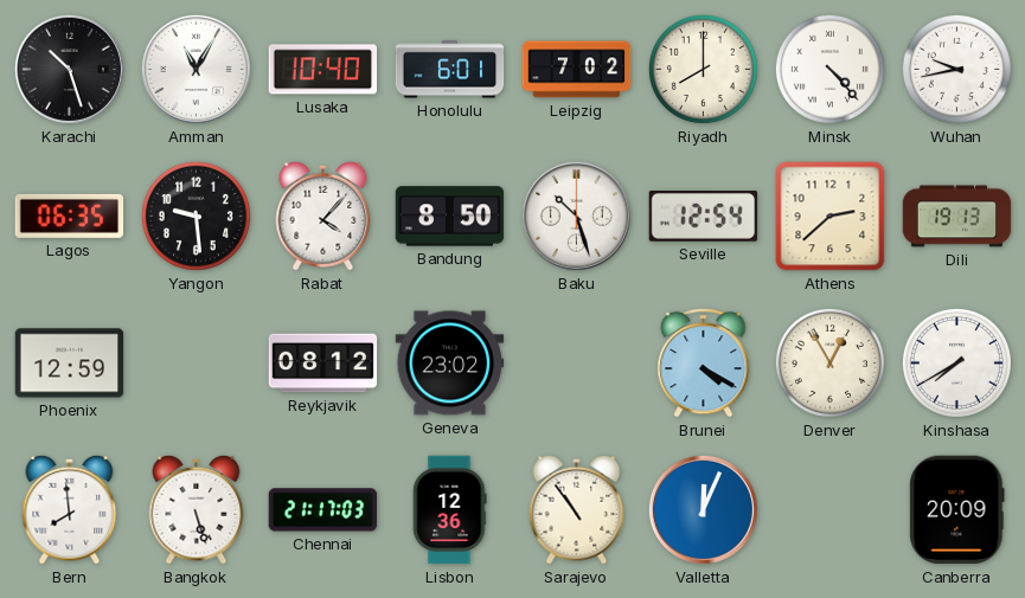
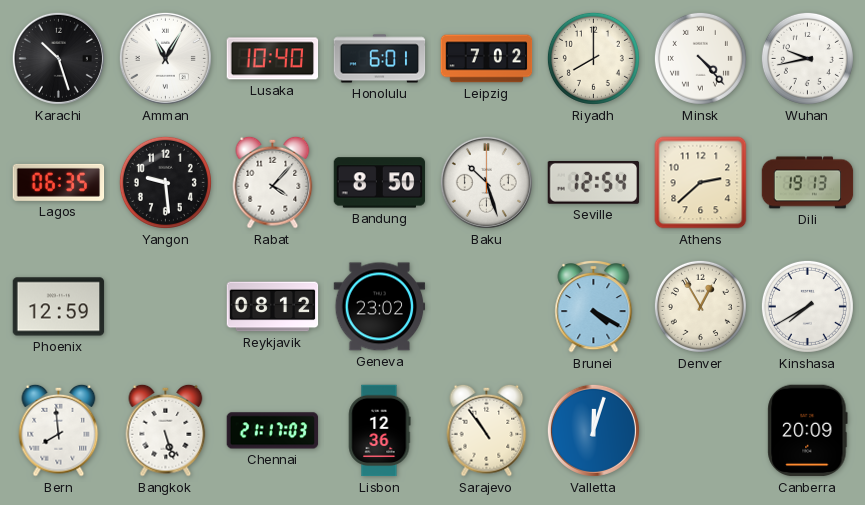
Valletta: 12:04 -> 12:03 (593, 430)
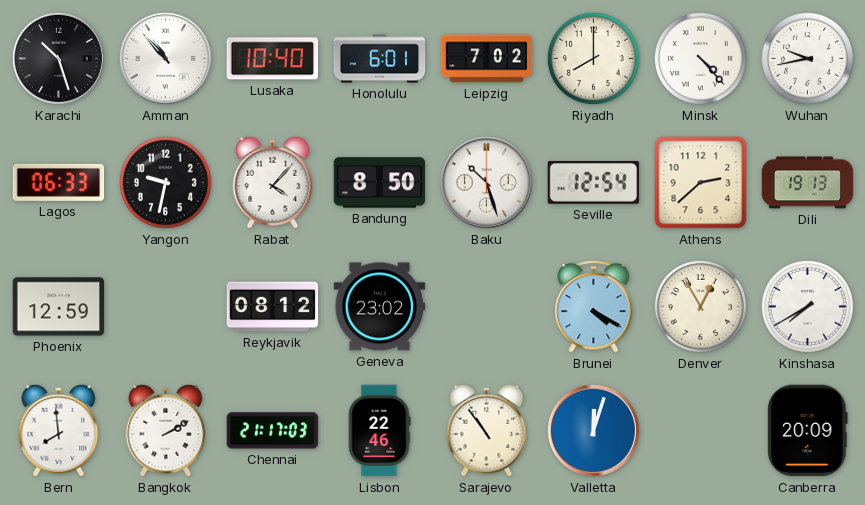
Amman: 11:05 -> 10:53 (165, 58)
Lagos: 06:35 -> 06:33 (59, 182)
Yangon: 9:29 -> 9:32 (165, 182)
Bangkok: 5:27 -> 2:10 (166, 430)
Lisbon: 12:36 -> 22:46 (380, 431)
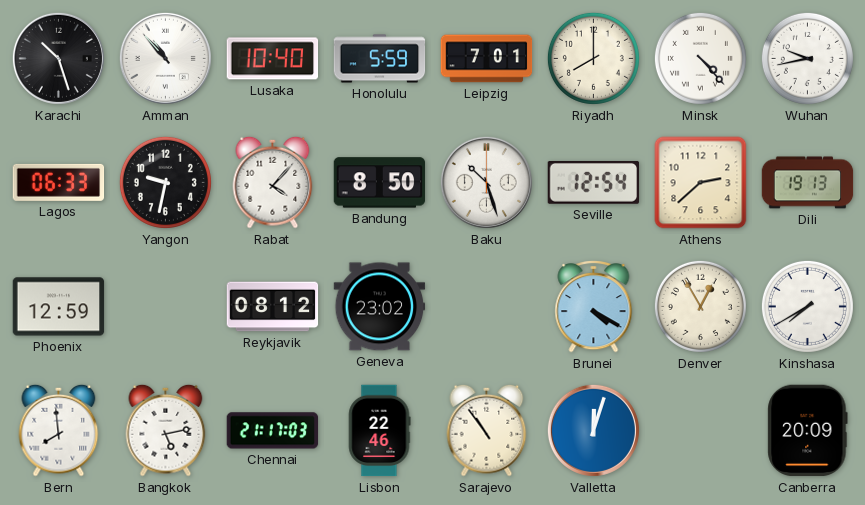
Honolulu: 6:01 -> 5:59 (380, 59)
Leipzig: 7:02 -> 7:01 (487, 59)
Bangkok: 2:10 -> 5:13 (166, 430)
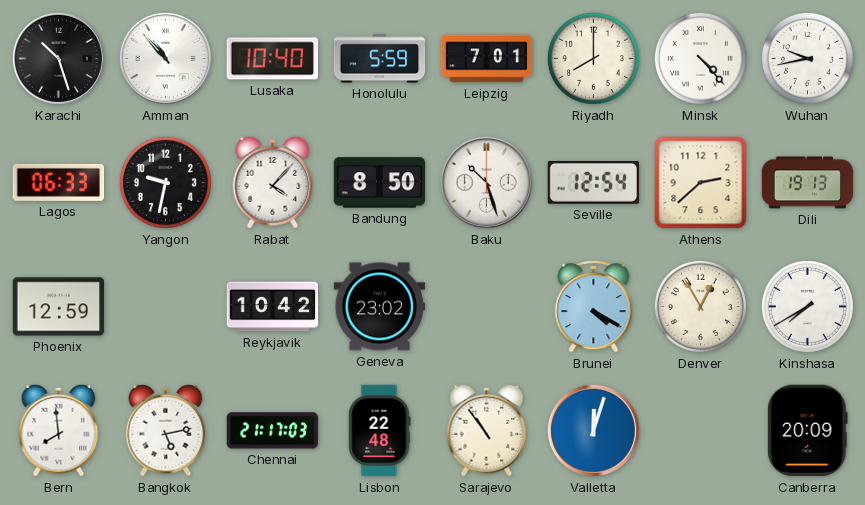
Reykjavik: 08:12 -> 10:42 (273, 307)
Lisbon: 22:46 -> 22:48 (380, 431)
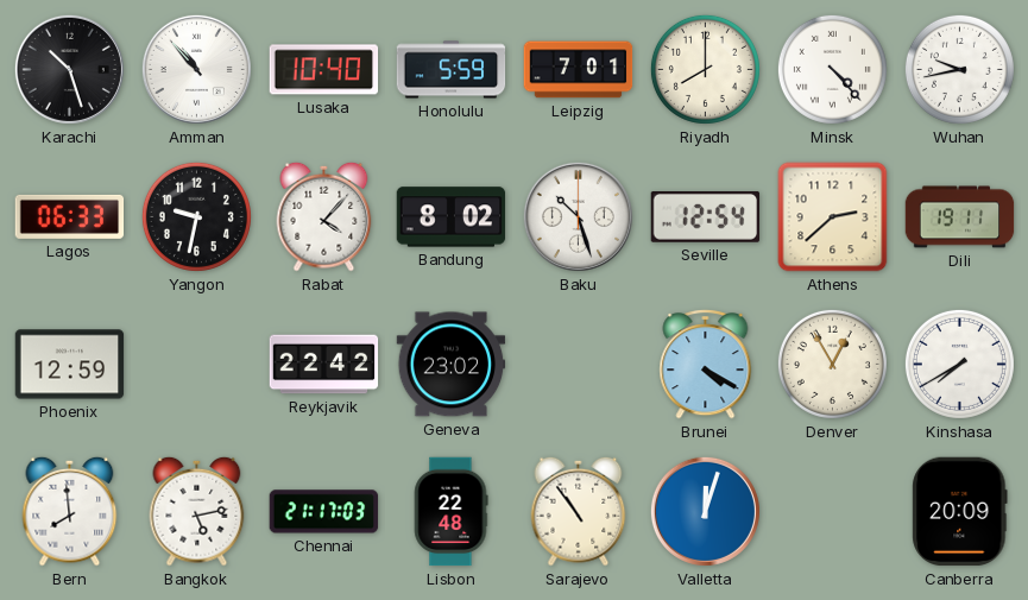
Bandung: 8:50 -> 8:02 (452, 217)
Dili: 19:13 -> 19:11 (960, 217)
Reykjavik: 10:42 -> 22:42 (324, 365)
